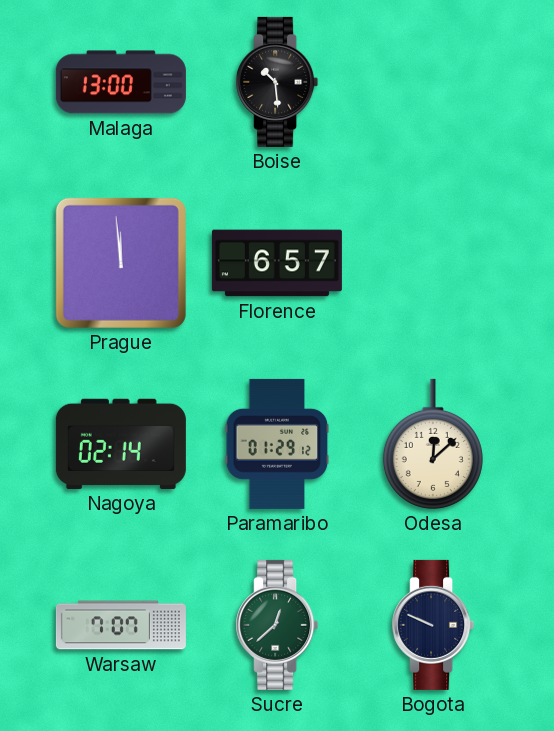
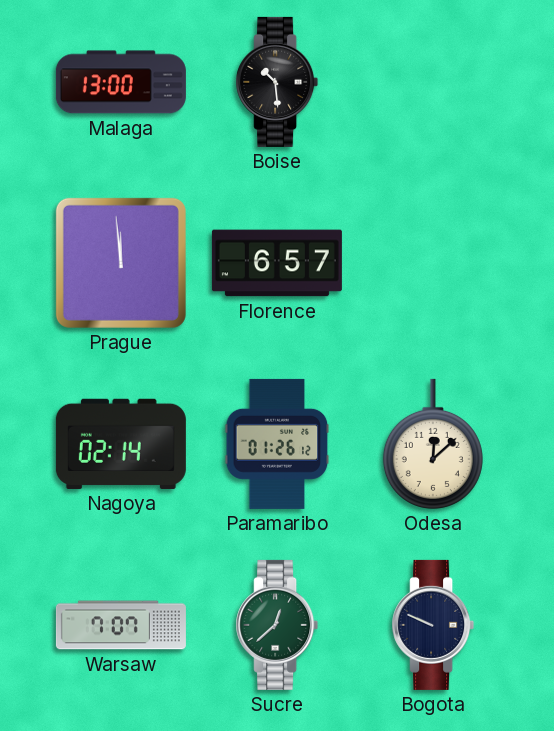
Paramaribo: 01:29 -> 01:26 (277, 444)
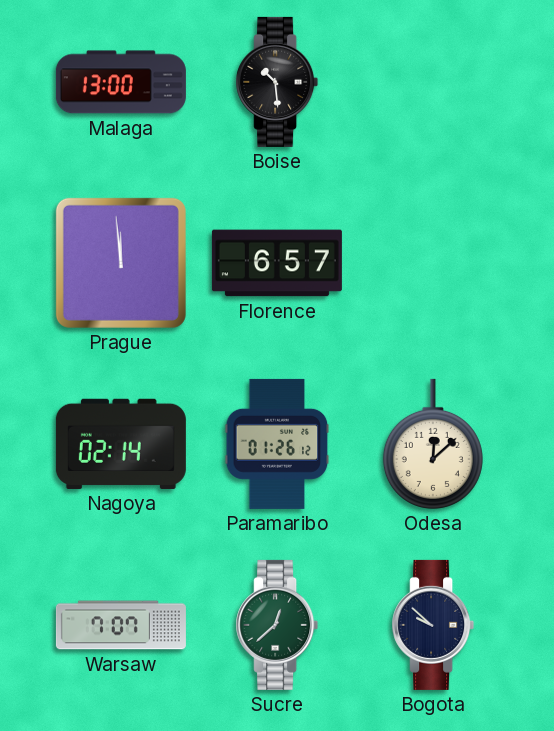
Bogota: 9:49 -> 9:52 (433, 625)
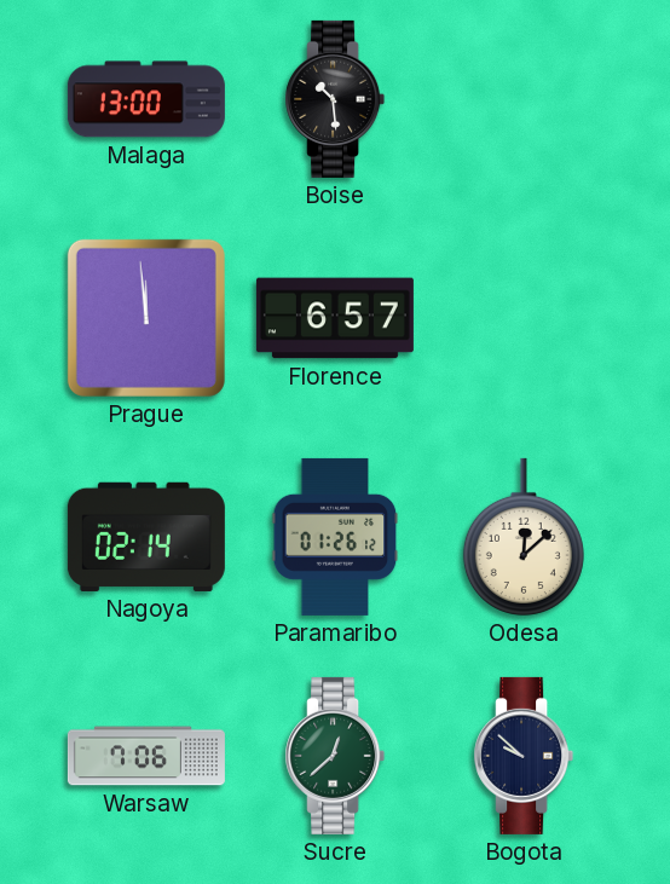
Warsaw: 7:07 -> 7:06 (146, 756)
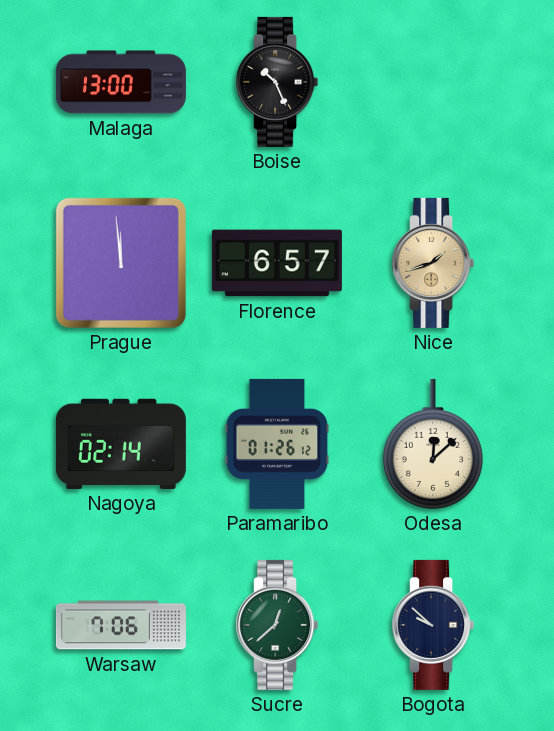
Boise: 10:29 -> 10:26 (277, 82)
Nice: none -> 1:42 (433, 263)
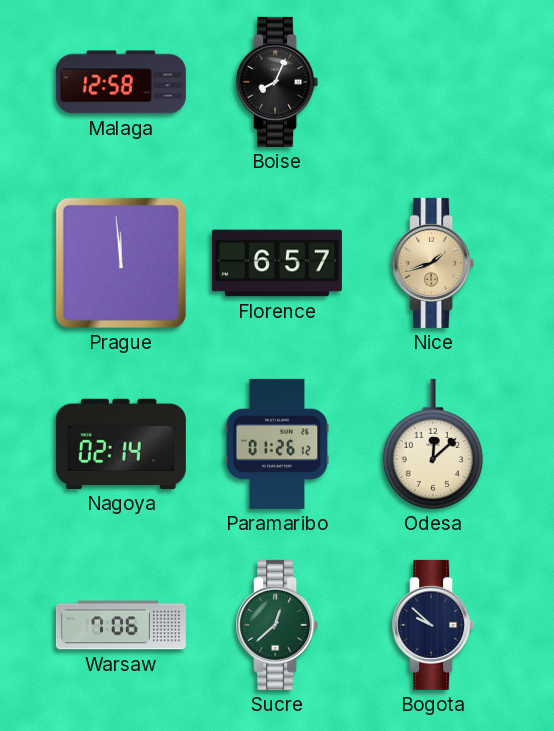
Malaga: 13:00 -> 12:58 (121, 82)
Boise: 10:26 -> 8:04 (277, 82)
